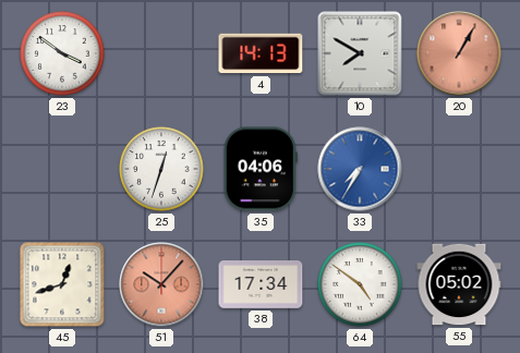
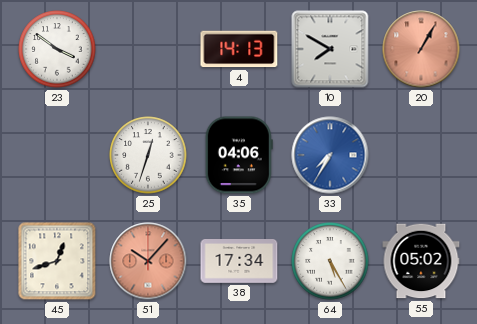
64: 4:51 -> 5:25 (330, 261)
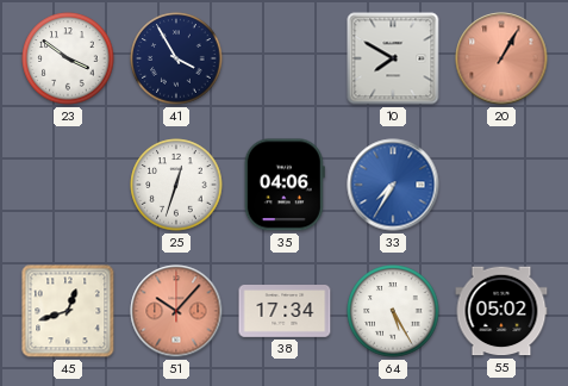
41: none -> 3:55 (176, 58)
4: 14:13 -> none (239, 49)
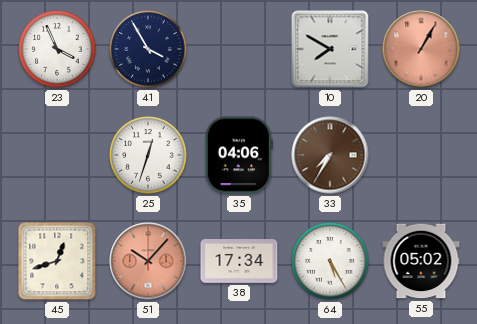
23: 3:51 -> 3:56 (57, 49)
33 dial: blue -> brown (330, 155)
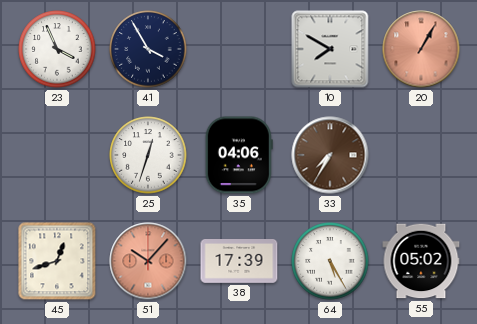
38: 17:34 -> 17:39 (239, 262)
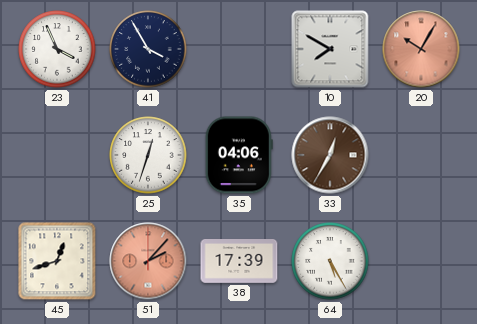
20: 1:05 -> 10:05 (421, 49)
33: 7:35 -> 12:35 (330, 155)
51: 10:07 -> 2:07 (148, 261)
55: 05:02 -> none (421, 261)
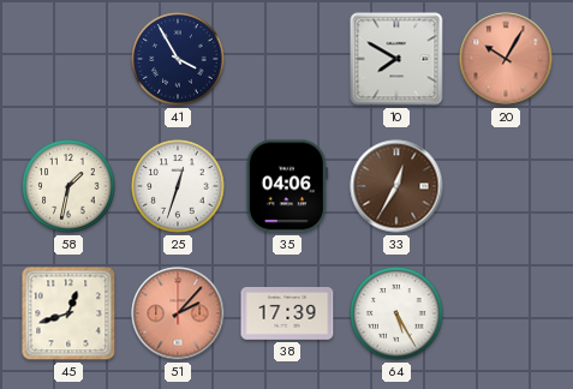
23: 3:56 -> none (57, 49)
58: none -> 1:32 (68, 186)
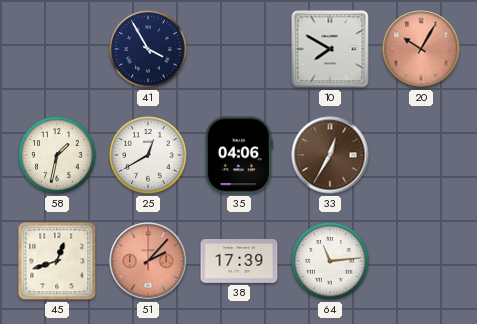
25: 12:33 -> 12:40 (148, 155)
64: 5:25 -> 11:14 (330, 261)
